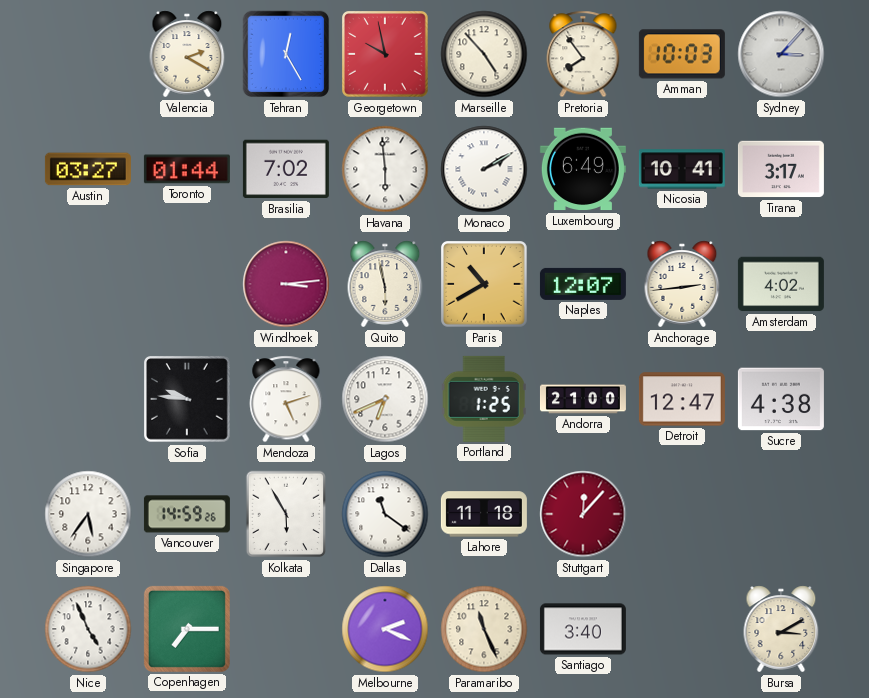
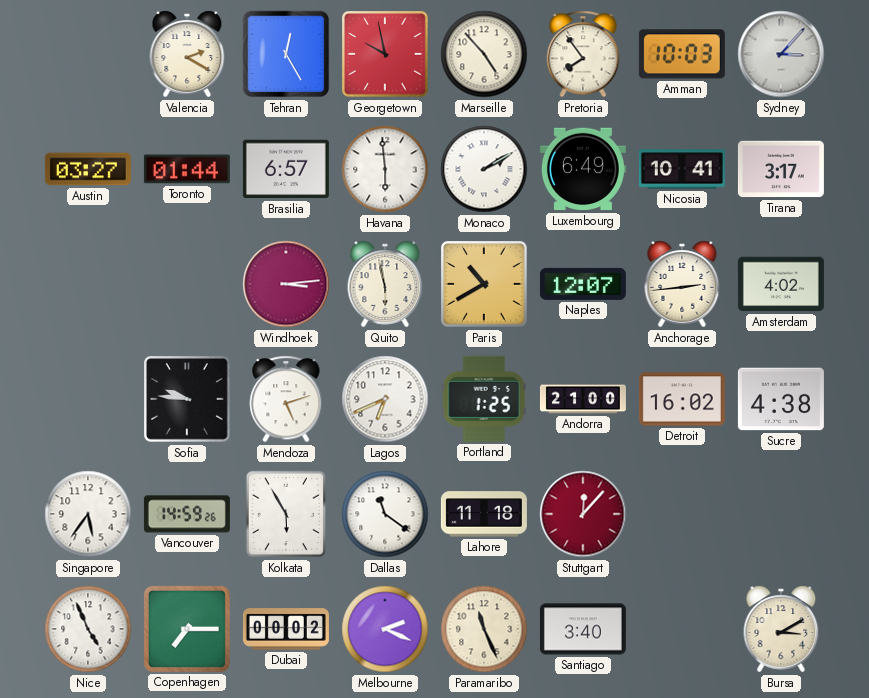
Brasilia: 7:02 -> 6:57 (286, 169)
Detroit: 12:47 -> 16:02 (682, 399)
Dubai: none -> 00:02 (286, 629)
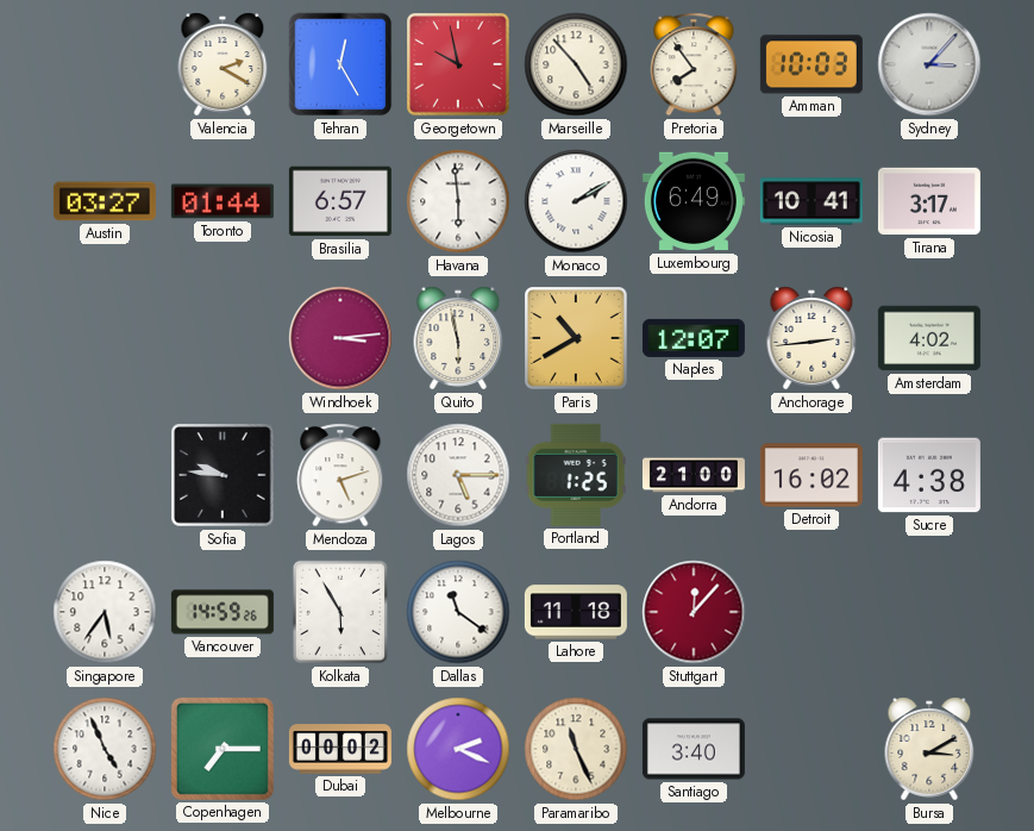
Lagos: 6:41 -> 5:15 (458, 475)
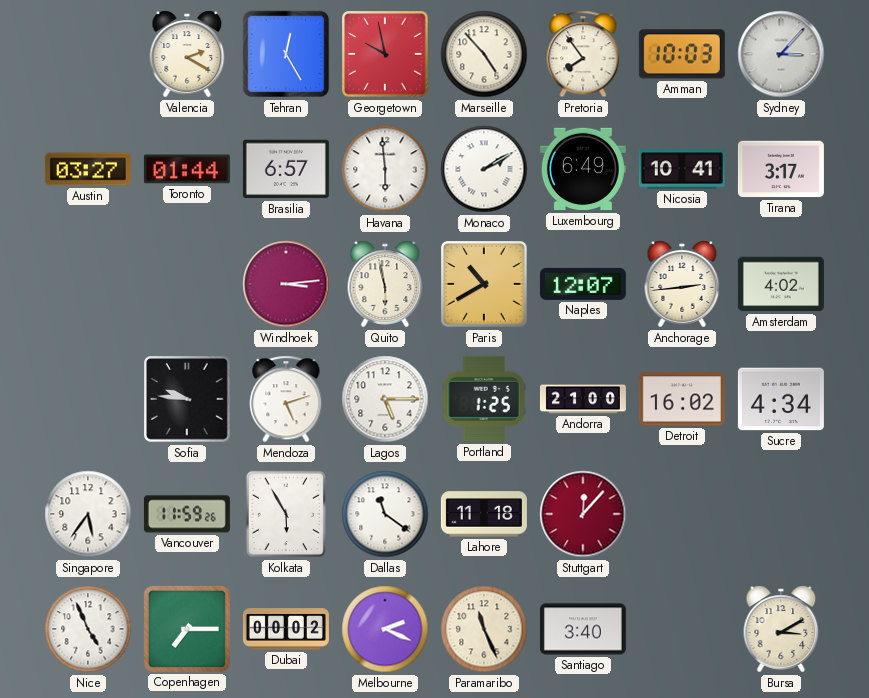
Sucre: 4:38 -> 4:34 (781, 399)
Vancouver: 14:59 -> 11:59 (187, 514)
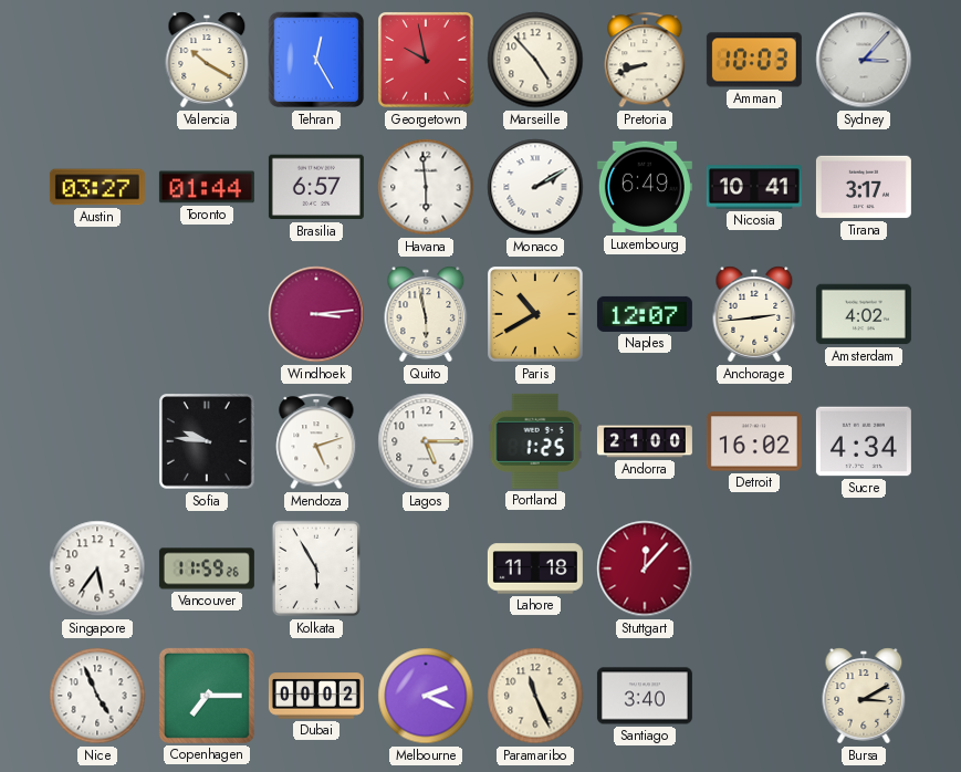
Valencia: 2:20 -> 10:20 (207, 60)
Pretoria: 7:54 -> 8:42 (645, 60)
Dallas: 11:21 -> none (385, 514)
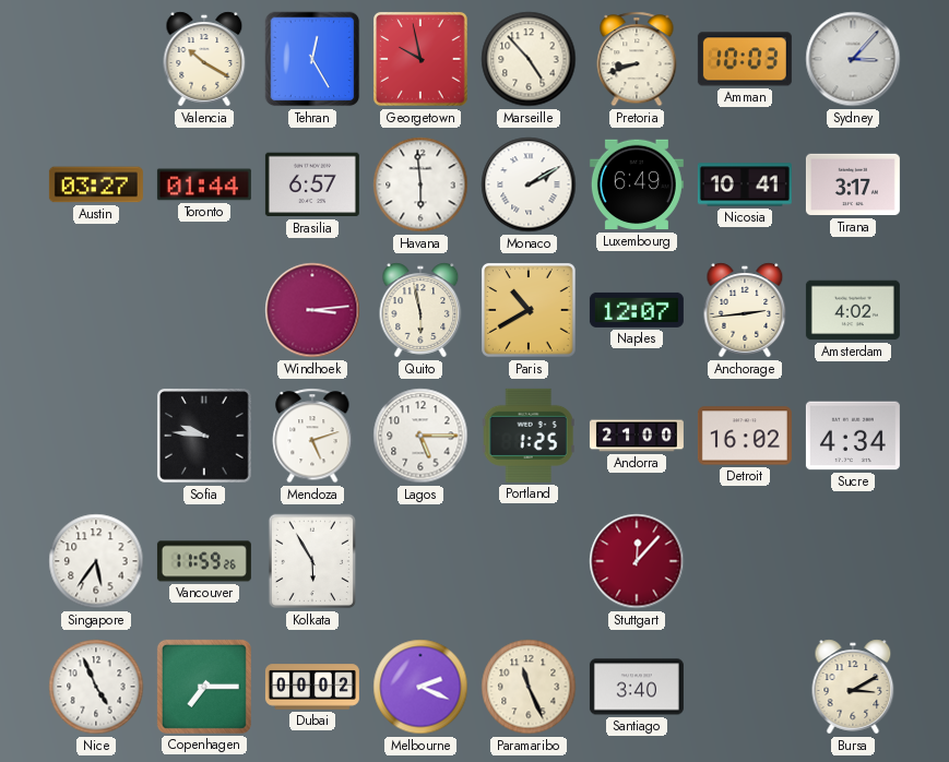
Lahore: 11:18 -> none (535, 568)
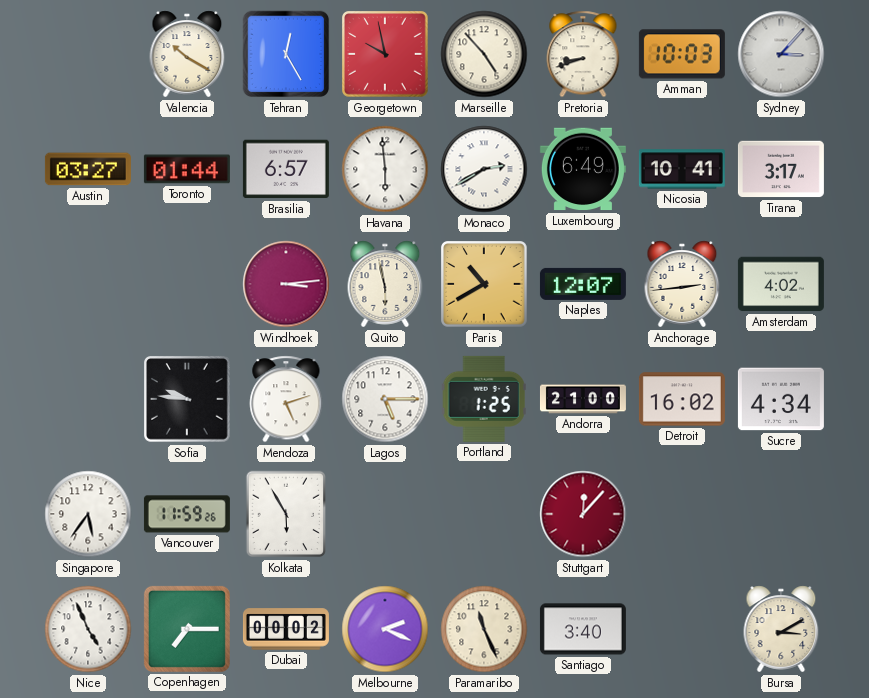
Monaco: 2:10 -> 2:40 (484, 169)
